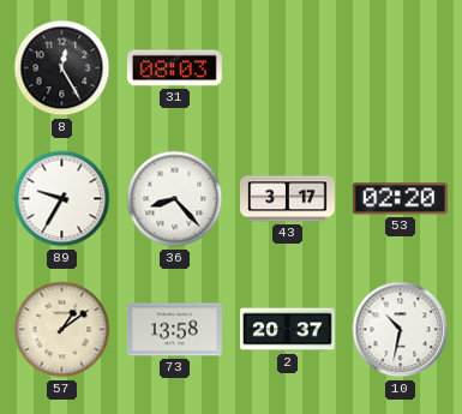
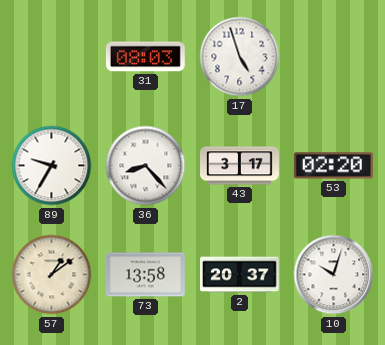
8: 12:25 -> none (62, 68)
17: none -> 4:57 (240, 57)
10: 10:32 -> 10:03 (334, 275)
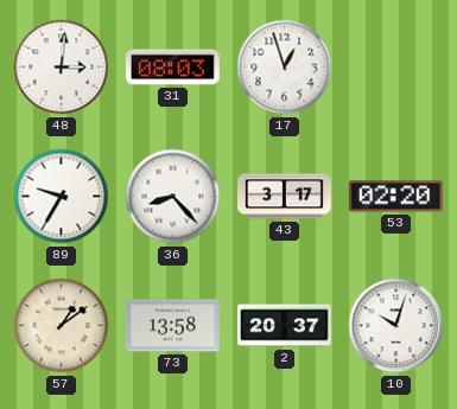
48: none -> 3:01 (62, 68)
17: 4:57 -> 12:57 (285, 68)
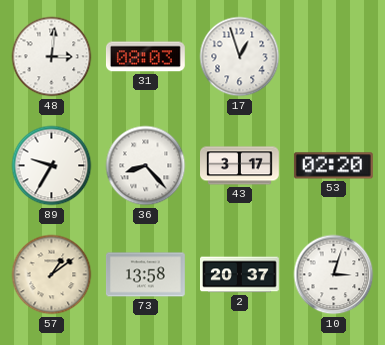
10: 10:03 -> 3:03 (334, 275)
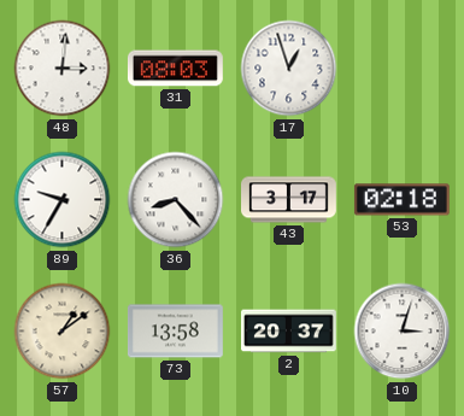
53: 02:20 -> 02:18 (401, 200)
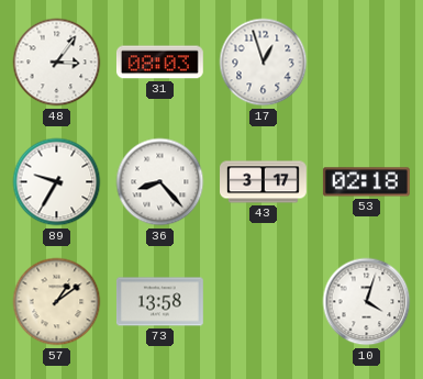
48: 3:01 -> 3:06 (57, 63)
2: 20:37 -> none (289, 332)
10: 3:03 -> 4:03 (367, 302)
